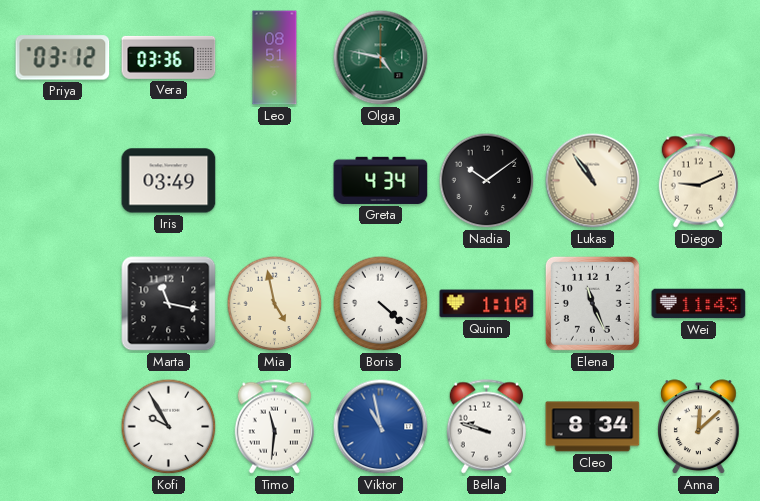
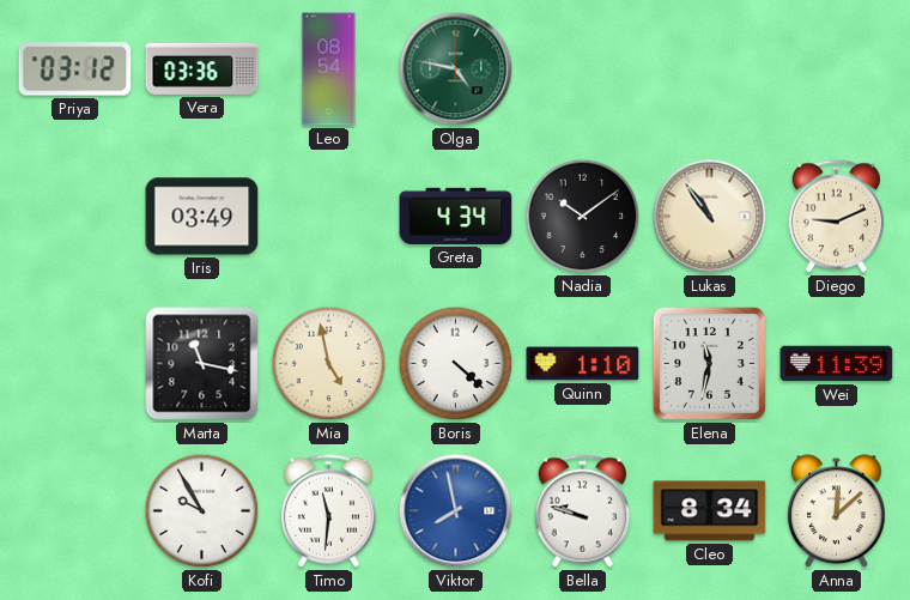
Leo: 08:51 -> 08:54 (329, 69)
Elena: 11:26 -> 11:32 (709, 363)
Wei: 11:43 -> 11:39 (837, 364)
Viktor: 10:58 -> 7:58 (456, 511)
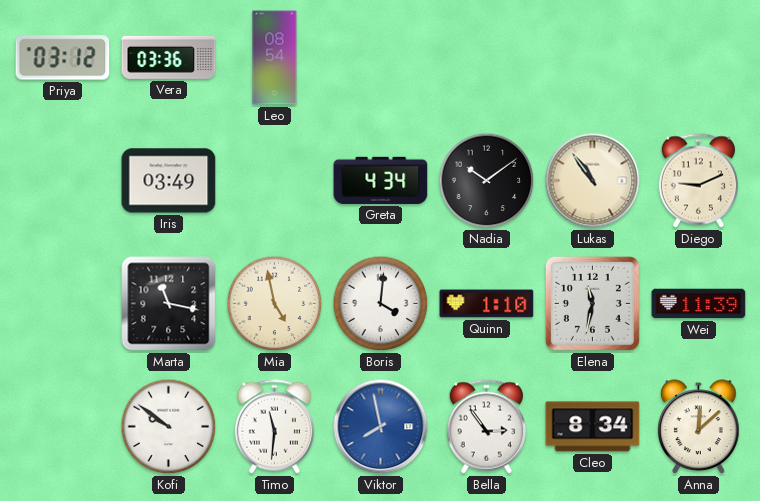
Olga: 4:47 -> none (456, 69)
Boris: 4:22 -> 4:01 (381, 304)
Kofi: 9:55 -> 9:51 (169, 427)
Bella: 9:48 -> 2:54 (486, 427)
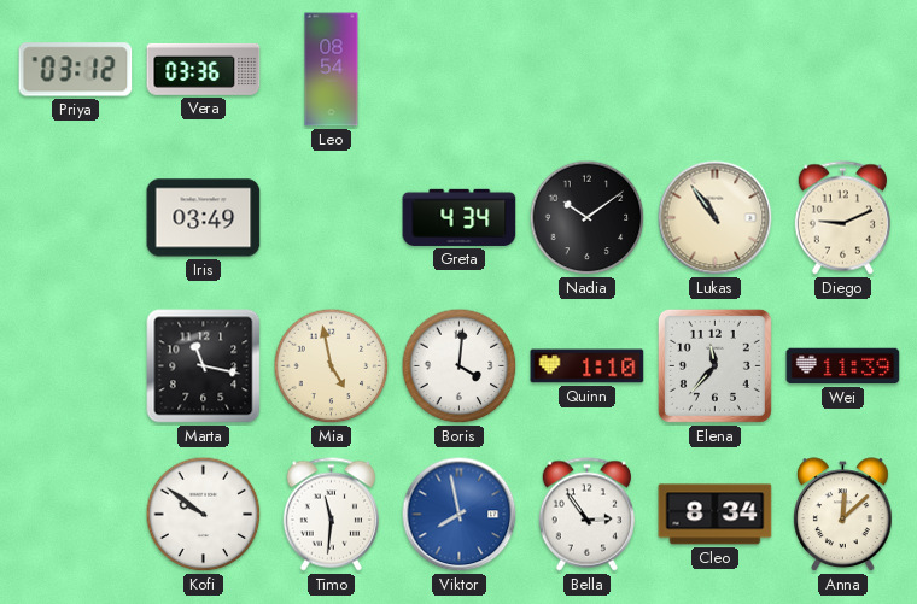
Elena: 11:32 -> 11:37 (714, 365)
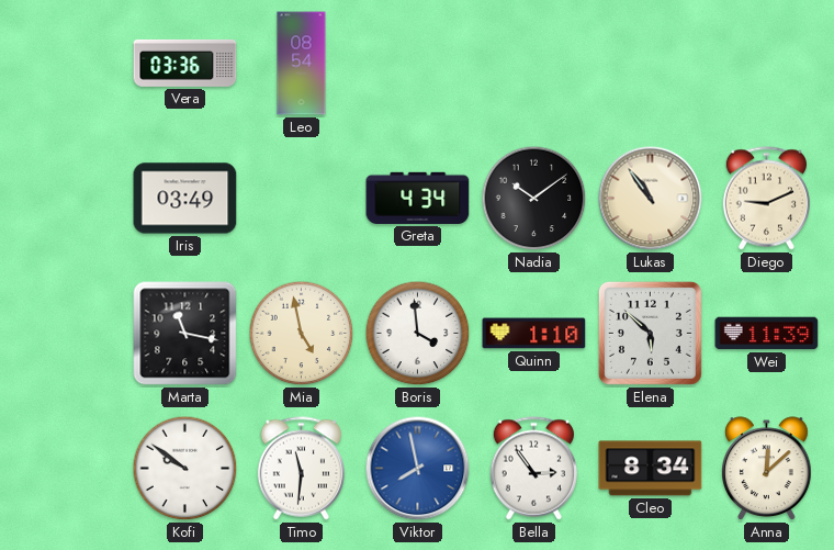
Priya: 03:12 -> none (76, 70)
Boris: 4:01 -> 3:59 (418, 334)
Elena: 11:37 -> 5:52 (650, 333)
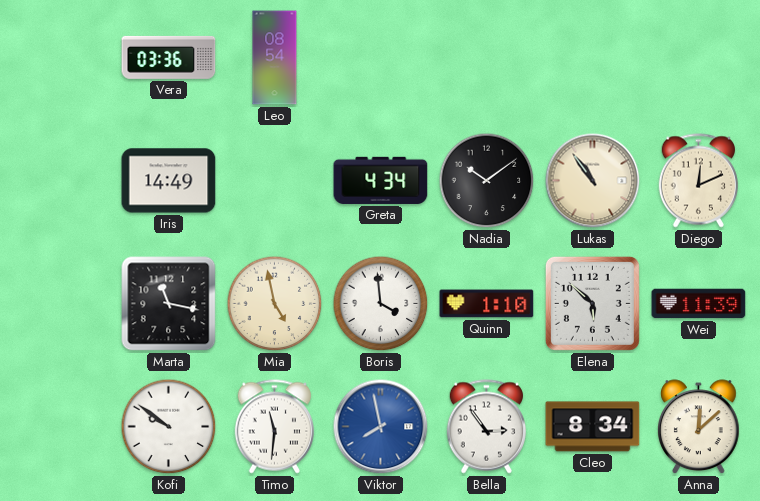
Iris: 03:49 -> 14:49 (169, 181)
Diego: 9:11 -> 12:11 (698, 181)
